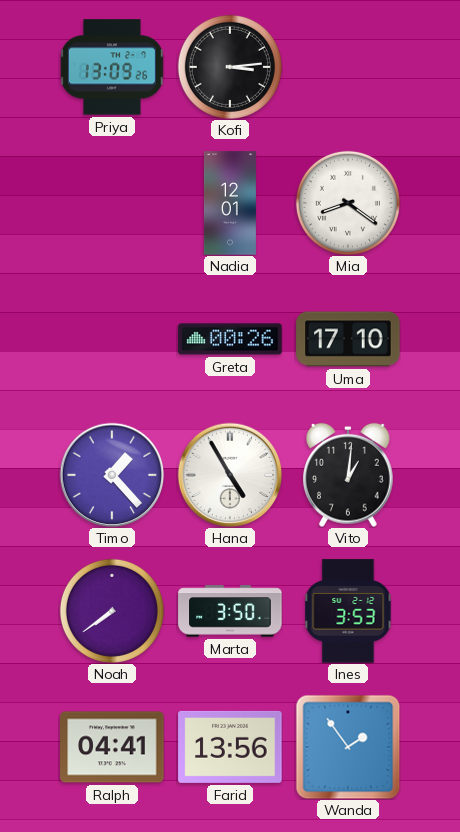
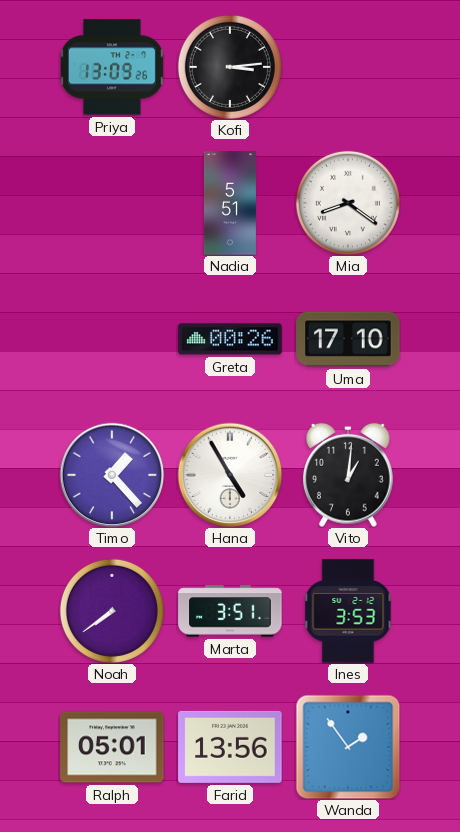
Nadia: 12:01 -> 5:51 (230, 203)
Marta: 3:50 -> 3:51 (230, 611)
Ralph: 04:41 -> 05:01 (112, 747)
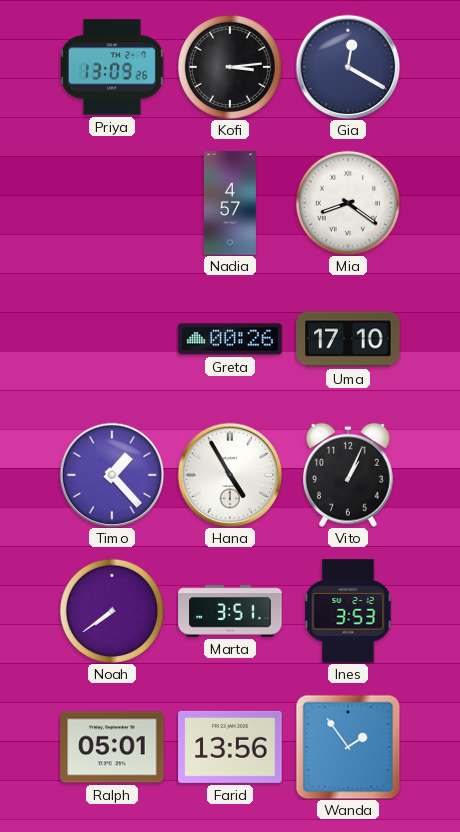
Gia: none -> 12:20 (348, 67)
Nadia: 5:51 -> 4:57 (230, 203)
Vito: 1:01 -> 1:04 (349, 475)
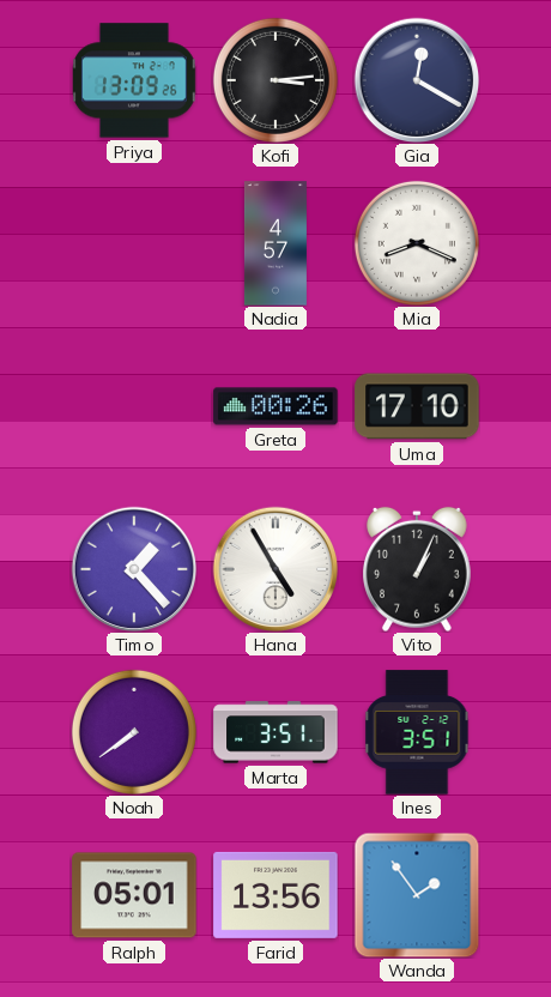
Mia: 8:21 -> 8:19 (417, 243)
Ines: 3:53 -> 3:51 (417, 732)
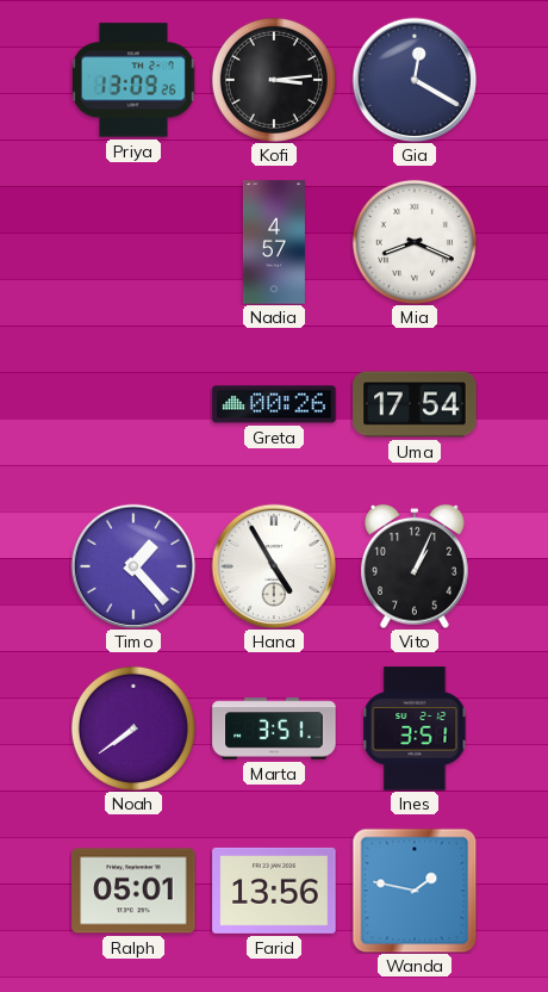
Uma: 17:10 -> 17:54 (415, 404)
Wanda: 1:54 -> 1:47 (415, 891)
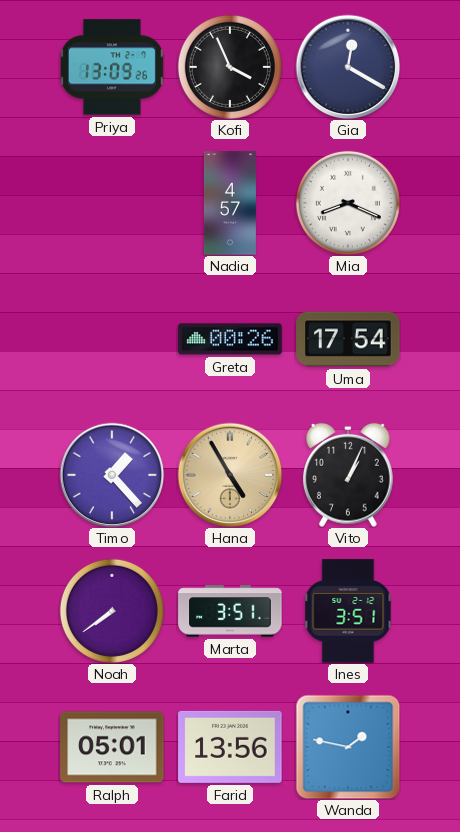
Kofi: 3:14 -> 3:56 (230, 67)
Hana dial: white -> champagne (230, 475)
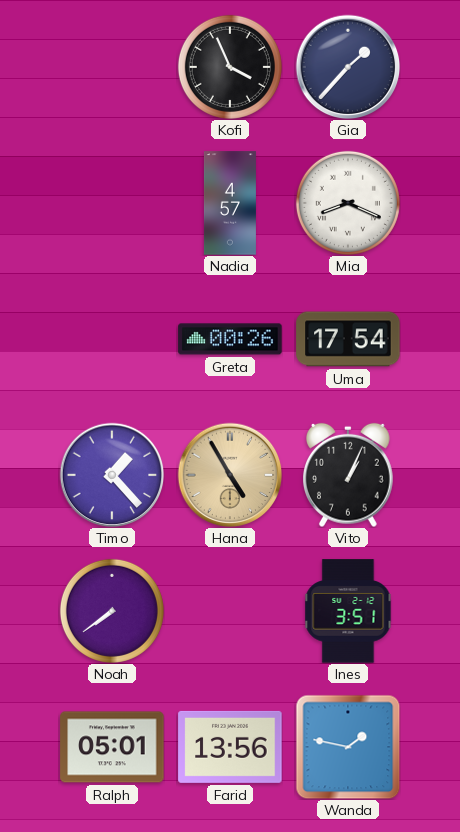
Priya: 13:09 -> none (113, 67)
Gia: 12:20 -> 1:37 (348, 67)
Marta: 3:51 -> none (230, 611)
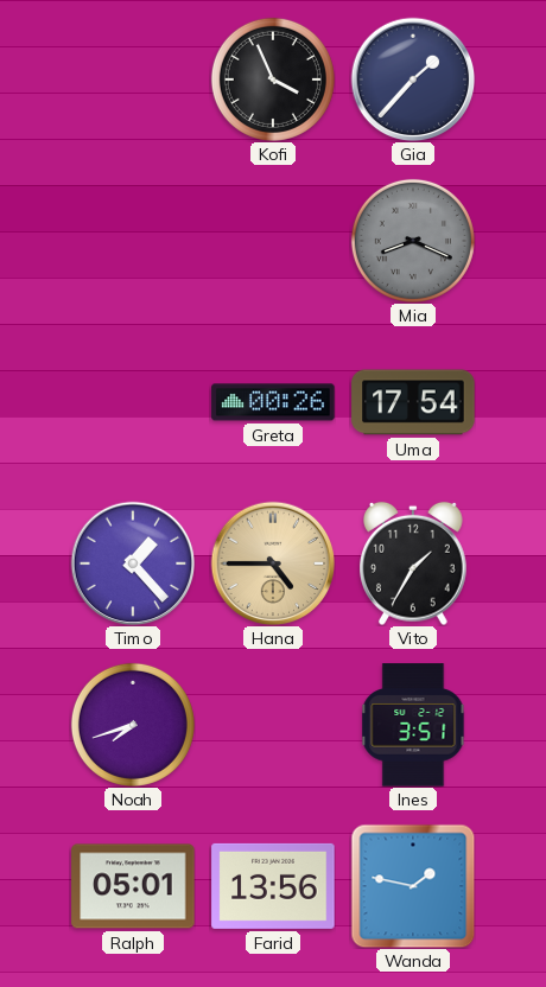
Nadia: 4:57 -> none (230, 203)
Mia dial: white -> grey (413, 241)
Hana: 4:55 -> 4:45 (273, 563)
Vito: 1:04 -> 1:35 (414, 563)
Noah: 7:39 -> 7:42 (133, 725)
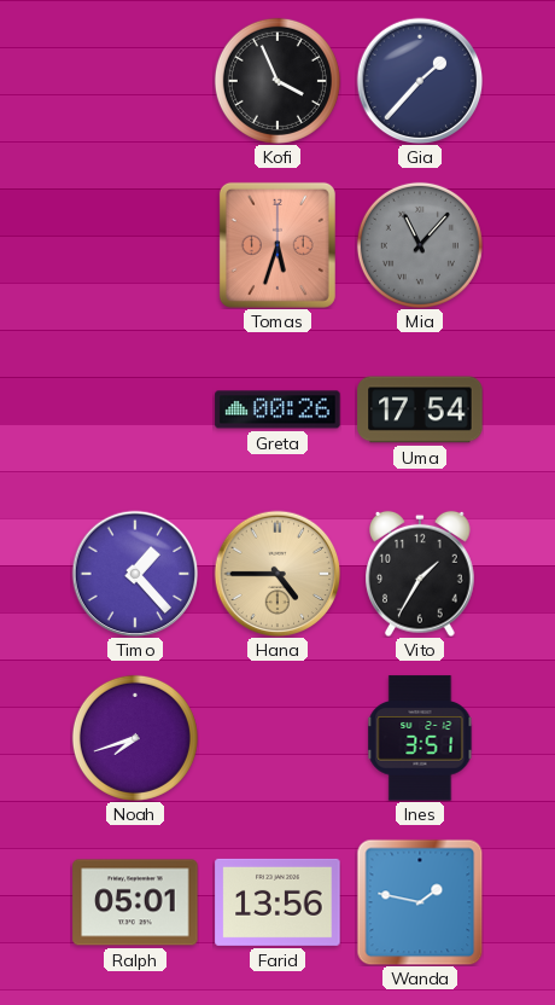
Tomas: none -> 5:33 (277, 245)
Mia: 8:19 -> 11:07 (420, 245)
